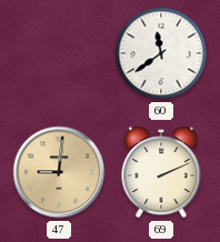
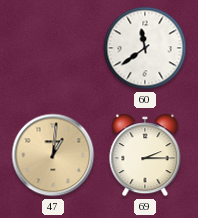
47: 9:01 -> 1:01 (53, 155)
69: 2:11 -> 2:15 (145, 155)
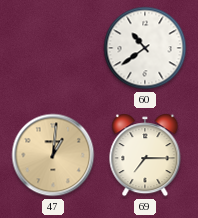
60: 11:39 -> 10:39 (145, 48)
69: 2:15 -> 7:15 (145, 155)
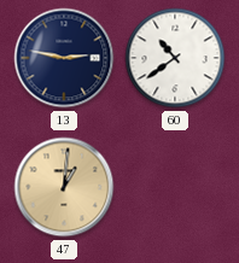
13: none -> 2:47 (64, 58)
69: 7:15 -> none (145, 155)
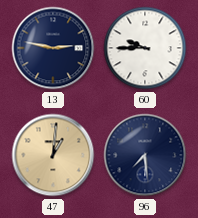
60: 10:39 -> 9:45 (145, 48)
96: none -> 7:29 (145, 155)
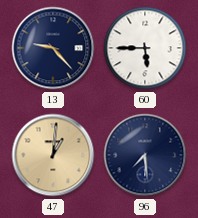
13: 2:47 -> 9:23 (53, 48)
60: 9:45 -> 5:45 (145, 48)
